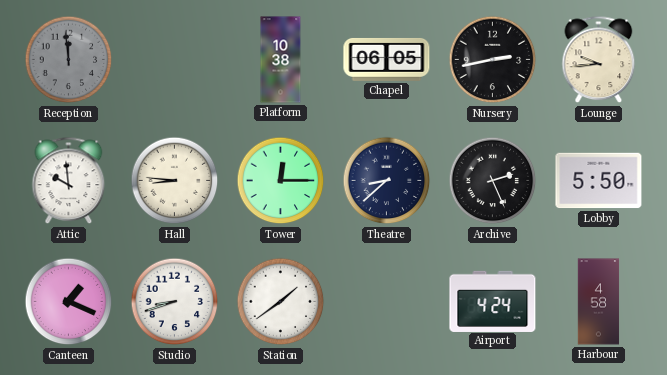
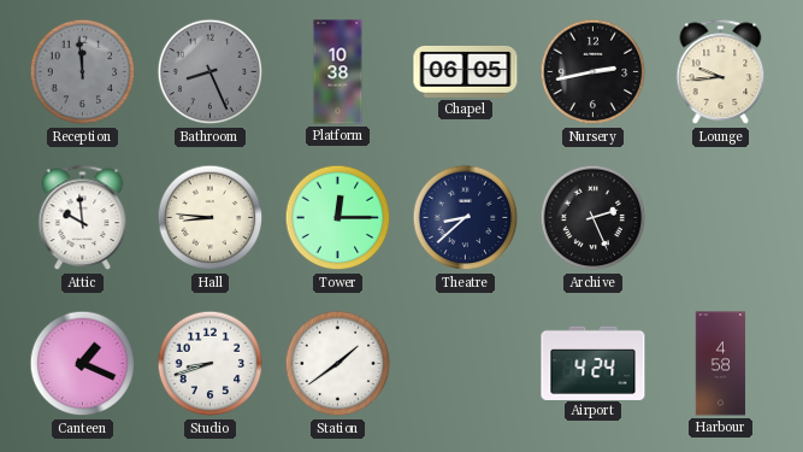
Bathroom: none -> 8:26 (211, 72)
Lobby: 5:50 -> none (599, 181)
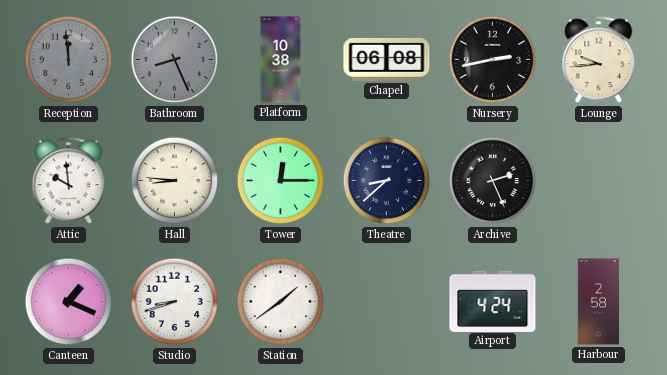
Chapel: 06:05 -> 06:08 (387, 59)
Harbour: 4:58 -> 2:58 (599, 302)
